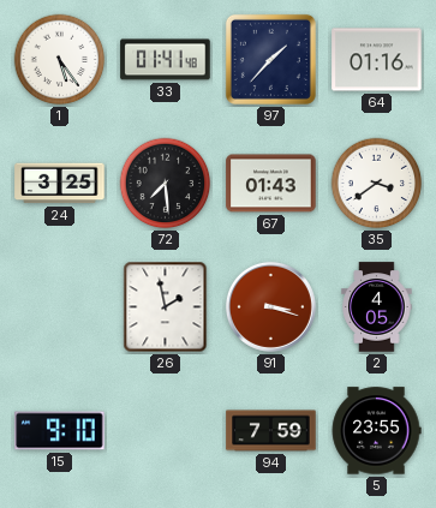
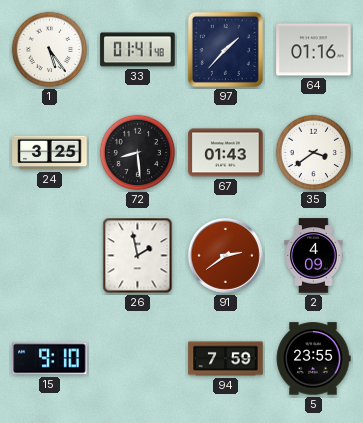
72: 7:29 -> 8:29 (138, 153)
91: 3:18 -> 2:39 (225, 255)
2: 4:05 -> 4:09 (314, 256)
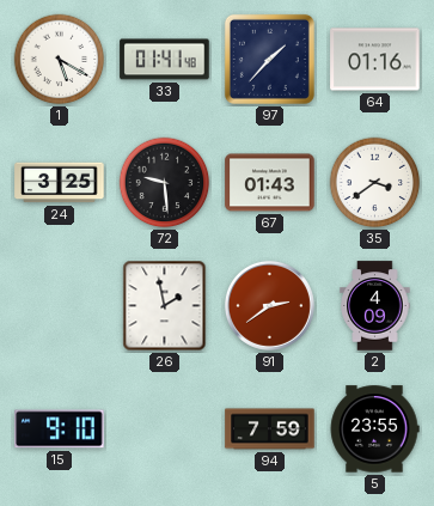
1: 5:24 -> 5:20 (60, 60)
72: 8:29 -> 9:29 (165, 183)
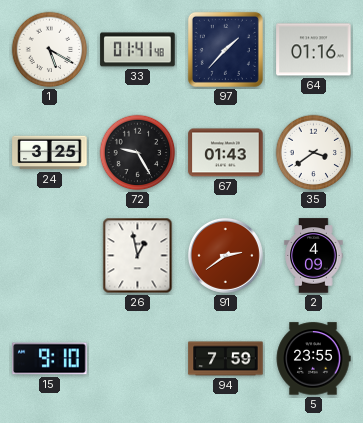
72: 9:29 -> 9:25 (138, 153)
26: 1:58 -> 12:58 (138, 256)
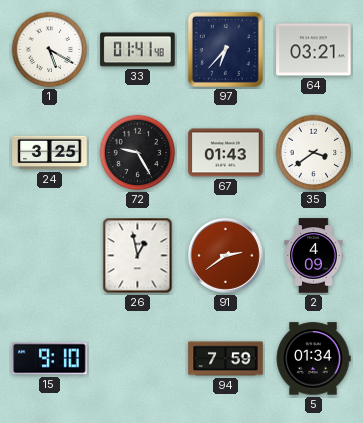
97: 1:37 -> 6:37 (225, 49)
64: 01:16 -> 03:21 (314, 50)
5: 23:55 -> 01:34 (313, 359)
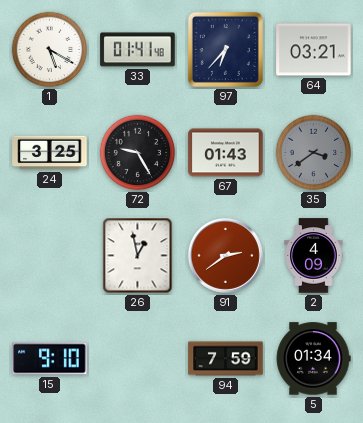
35 dial: white -> grey (314, 153)
